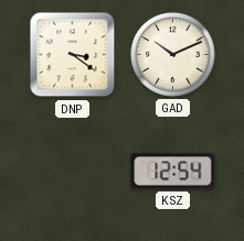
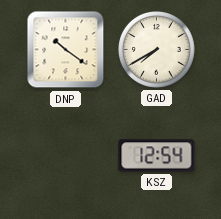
DNP: 3:21 -> 10:21 (66, 50)
GAD: 10:11 -> 7:40 (157, 50)
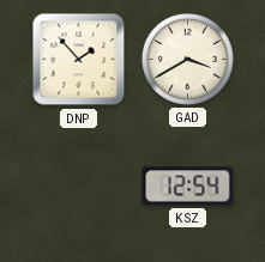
DNP: 10:21 -> 1:53 (79, 60)
GAD: 7:40 -> 3:40 (188, 60)
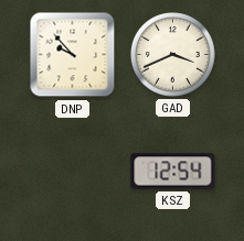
DNP: 1:53 -> 9:53 (73, 55)
GAD: 3:40 -> 3:41 (173, 55)
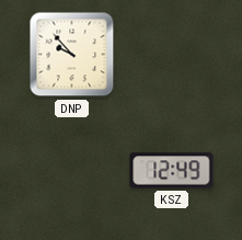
GAD: 3:41 -> none (173, 55)
KSZ: 12:54 -> 12:49 (172, 171)
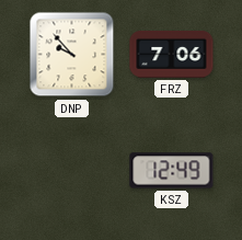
FRZ: none -> 7:06 (172, 54)
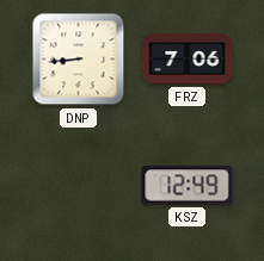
DNP: 9:53 -> 8:44 (79, 60)
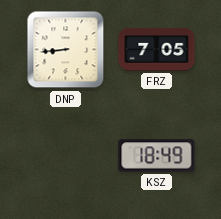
FRZ: 7:06 -> 7:05 (157, 49)
KSZ: 12:49 -> 18:49 (157, 156)
